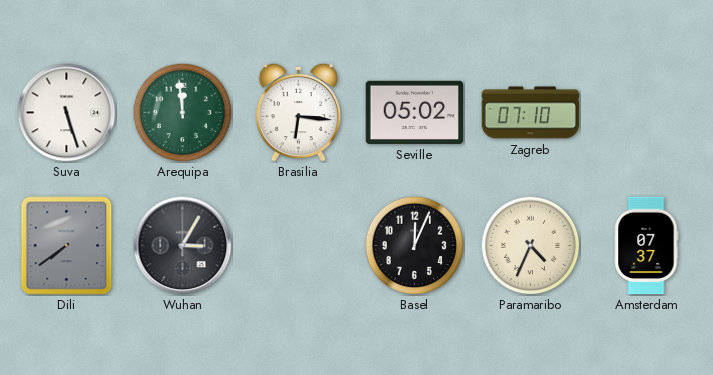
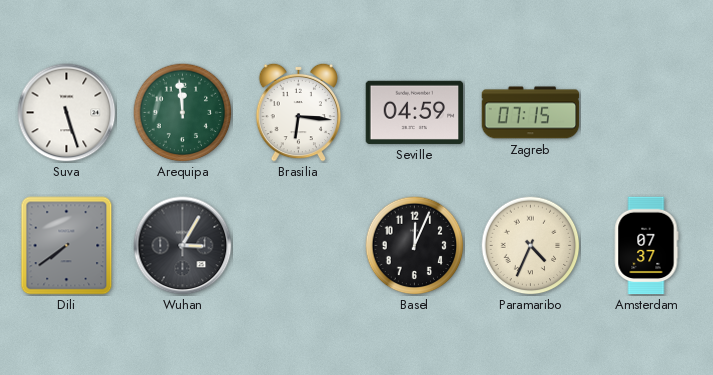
Seville: 05:02 -> 04:59 (415, 112)
Zagreb: 07:10 -> 07:15 (531, 113)
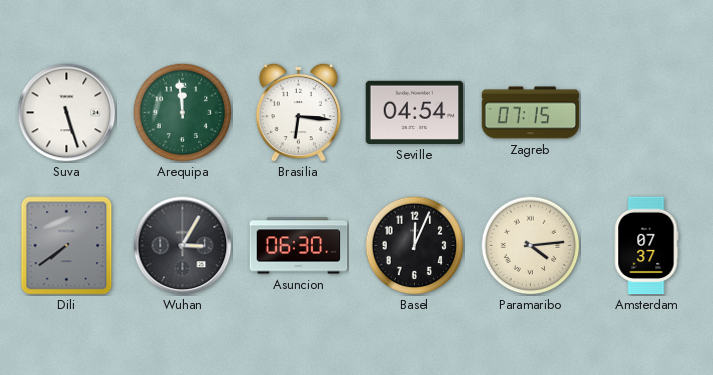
Seville: 04:59 -> 04:54 (415, 112)
Asuncion: none -> 06:30 (299, 246)
Paramaribo: 4:34 -> 4:14 (531, 246)
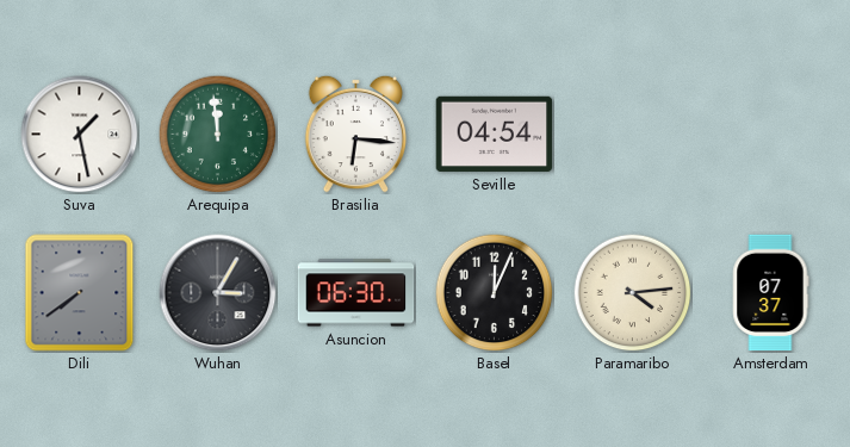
Suva: 5:27 -> 1:28 (80, 135)
Zagreb: 07:15 -> none (531, 113)
